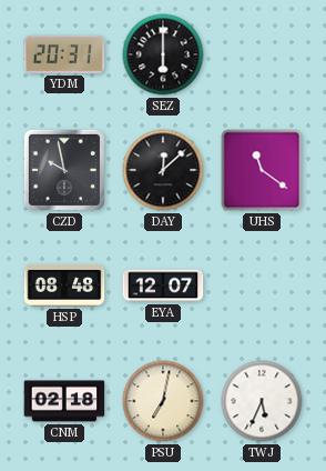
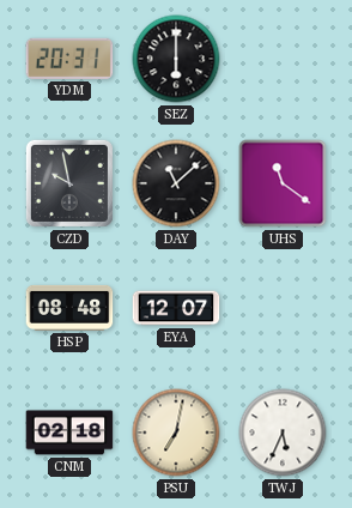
DAY: 12:08 -> 11:08 (176, 183)
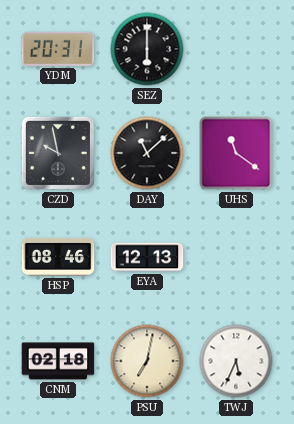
HSP: 08:48 -> 08:46 (58, 257)
EYA: 12:07 -> 12:13 (147, 257)
